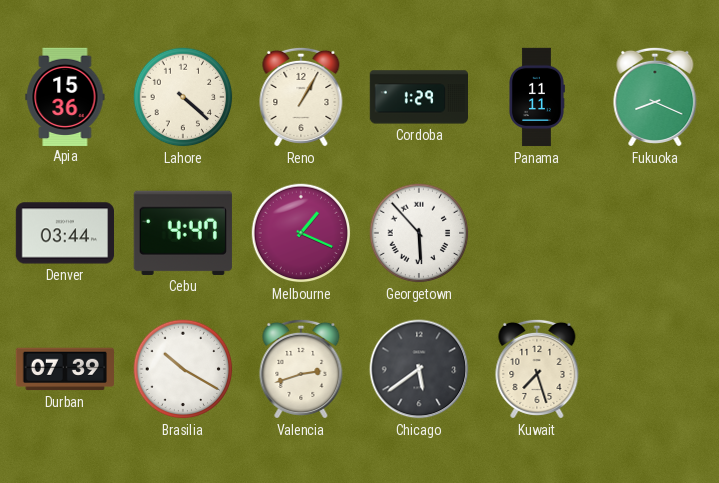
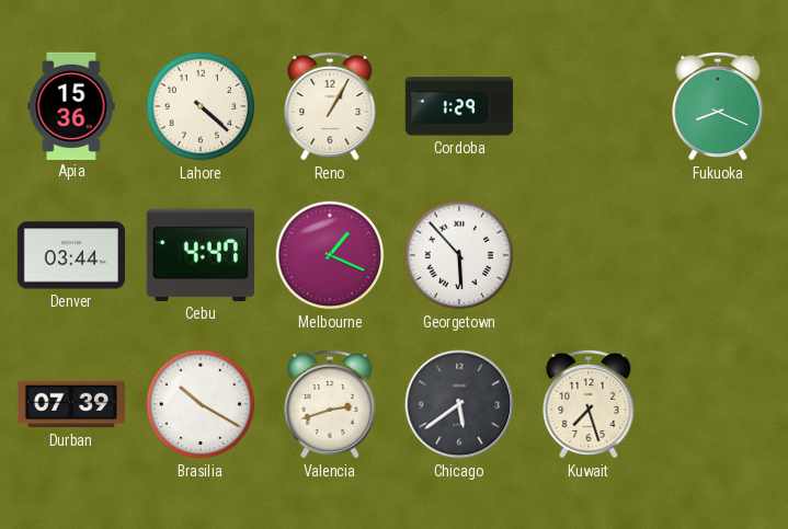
Panama: 11:11 -> none (537, 97)
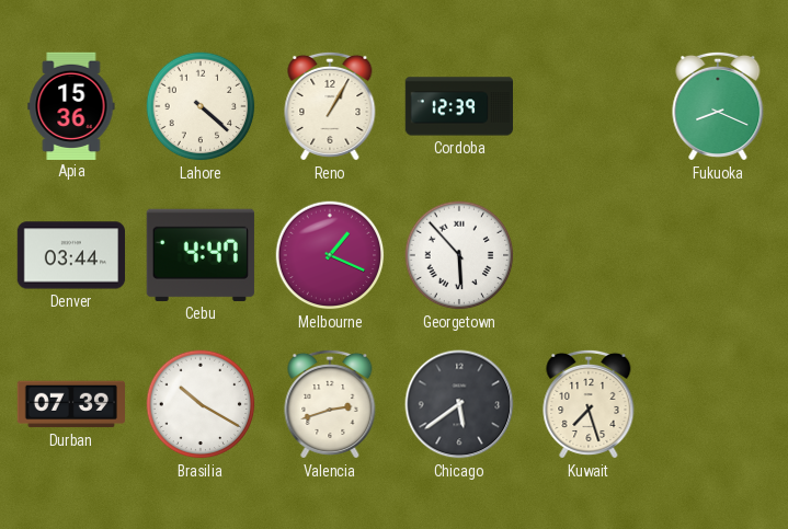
Cordoba: 1:29 -> 12:39 (458, 106)
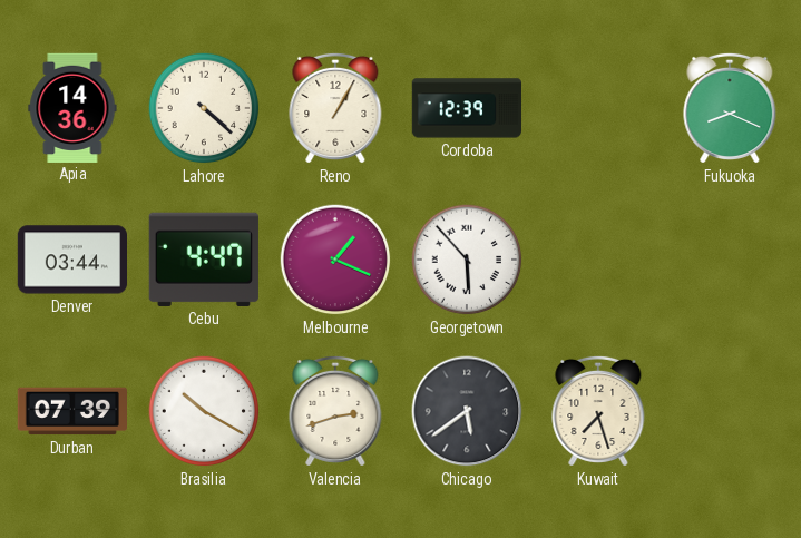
Apia: 15:36 -> 14:36 (72, 107)
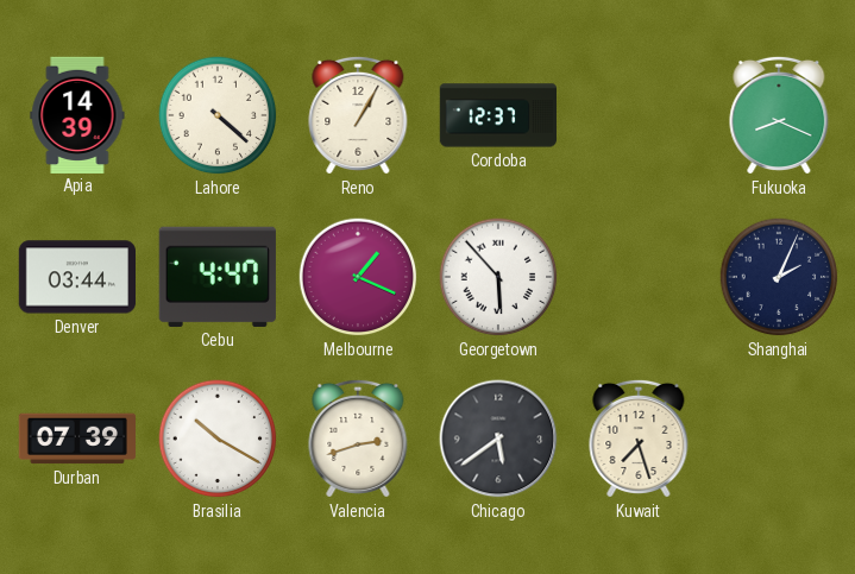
Apia: 14:36 -> 14:39 (77, 114)
Cordoba: 12:39 -> 12:37 (497, 115)
Shanghai: none -> 2:04 (779, 277)
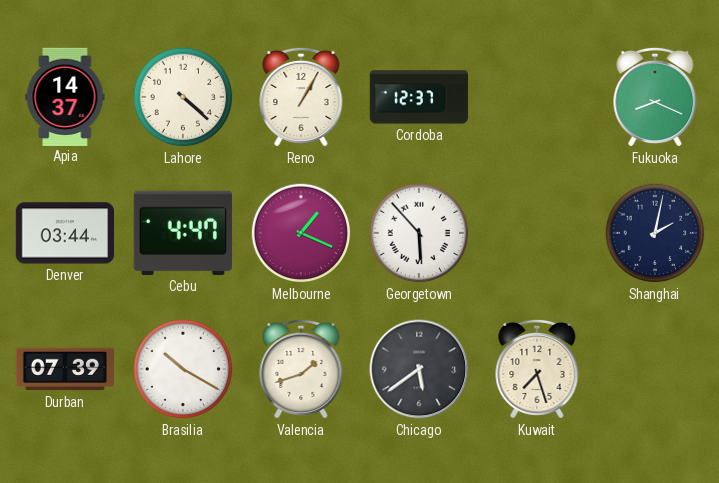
Apia: 14:39 -> 14:37 (65, 96)
Shanghai: 2:04 -> 2:02 (655, 233)
Valencia: 2:42 -> 1:42 (301, 369)
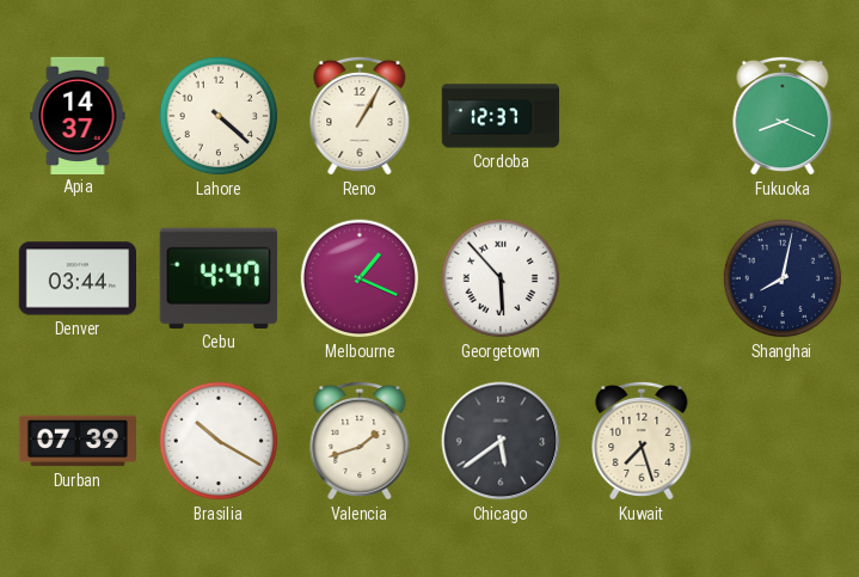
Shanghai: 2:02 -> 8:02 (783, 278)
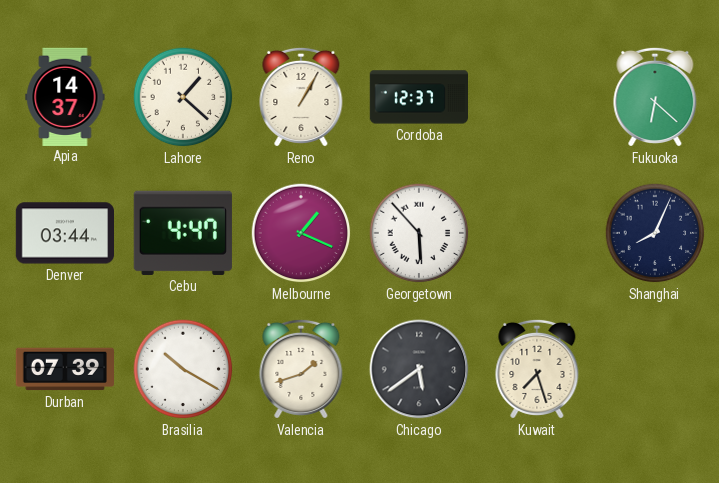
Lahore: 4:22 -> 1:22 (183, 97)
Fukuoka: 8:19 -> 6:22 (655, 97)
Shanghai: 8:02 -> 8:04 (655, 233)
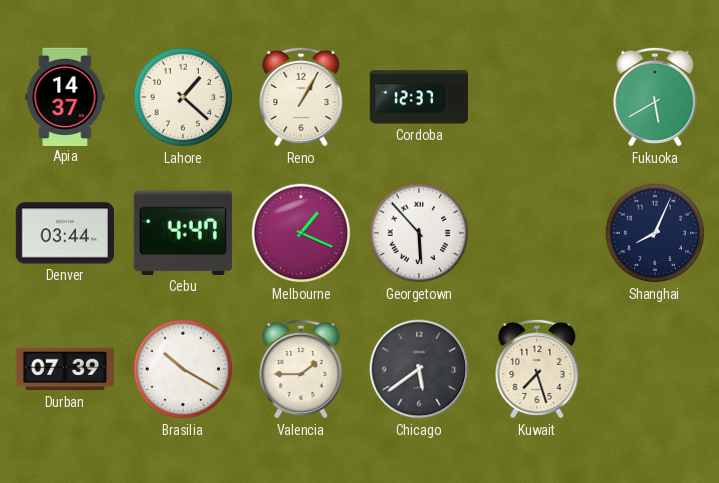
Fukuoka: 6:22 -> 5:40 (655, 97)
Valencia: 1:42 -> 1:45 (301, 369)
